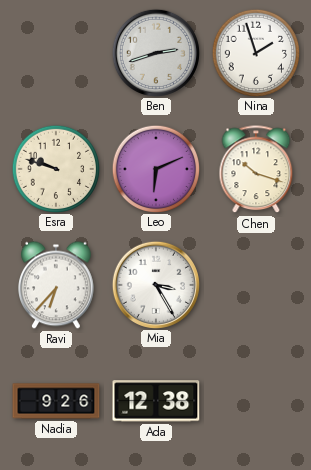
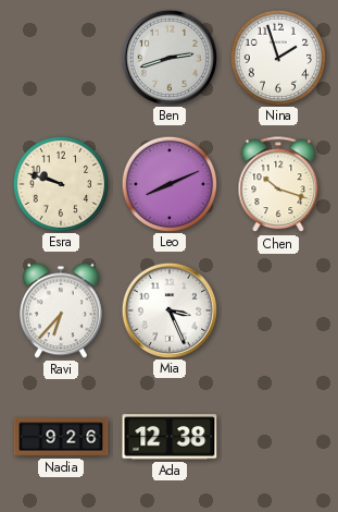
Leo: 6:11 -> 8:11 (168, 183)
Mia: 3:25 -> 3:26 (168, 309)
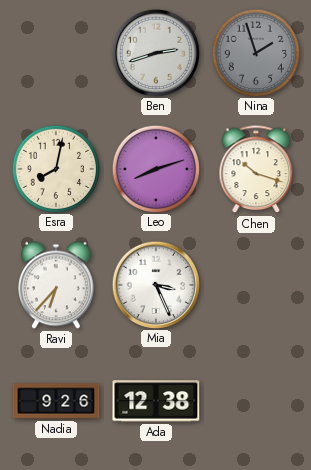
Nina dial: white -> grey (255, 52)
Esra: 9:48 -> 8:02 (55, 168)
Leo: 8:11 -> 8:12 (155, 168)
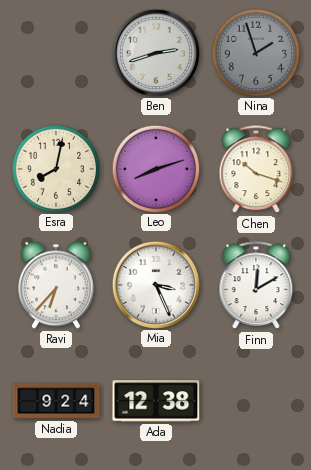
Finn: none -> 12:10 (256, 286)
Nadia: 9:26 -> 9:24 (56, 401)
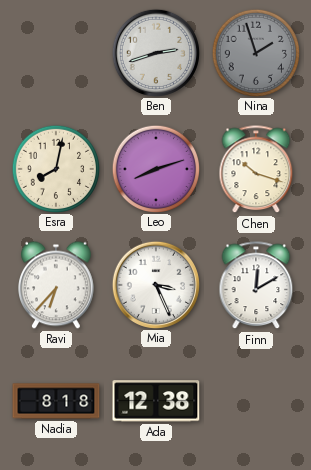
Nadia: 9:24 -> 8:18 (56, 401)
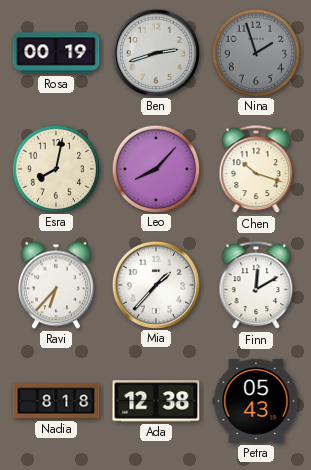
Rosa: none -> 00:19 (56, 53)
Leo: 8:12 -> 8:07 (155, 168)
Mia: 3:26 -> 1:37 (155, 284)
Petra: none -> 05:43 (256, 401)
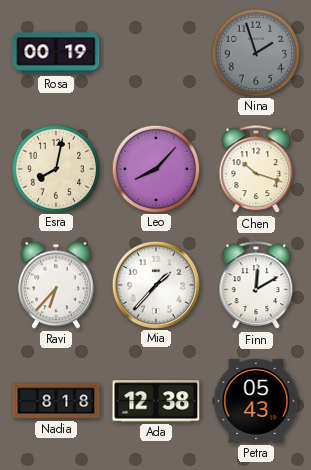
Ben: 2:42 -> none (155, 52)
